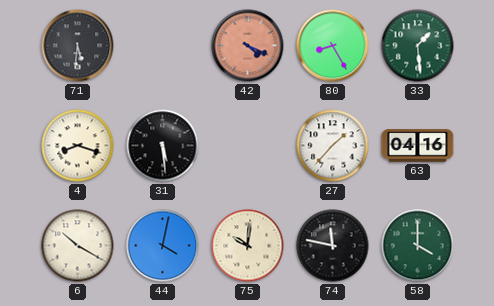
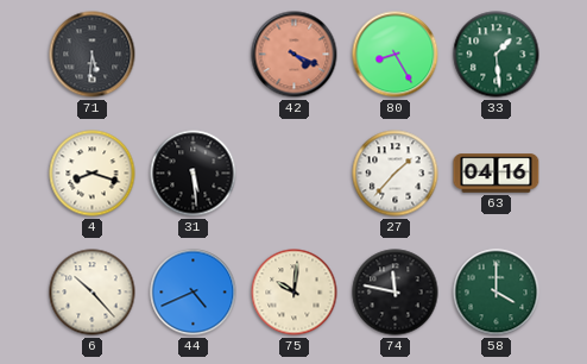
6: 10:20 -> 10:23 (93, 293)
44: 4:02 -> 4:41 (194, 293)
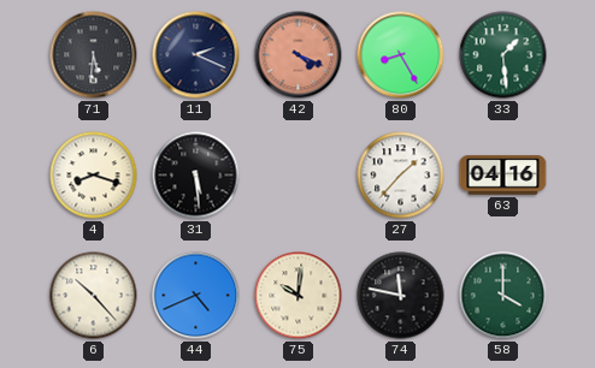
11: none -> 2:19 (196, 55)
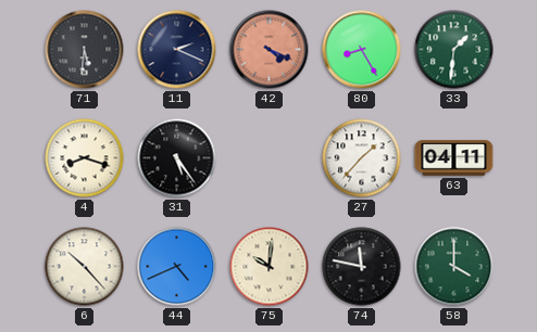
33: 1:29 -> 1:31 (454, 50)
31: 5:29 -> 5:24 (177, 158)
63: 04:16 -> 04:11 (454, 158)
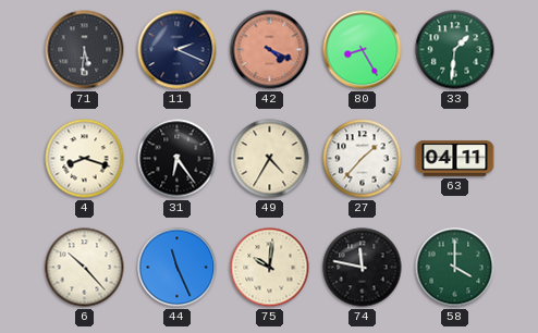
31: 5:24 -> 6:24 (178, 159)
49: none -> 4:35 (270, 159)
44: 4:41 -> 11:26 (178, 268)
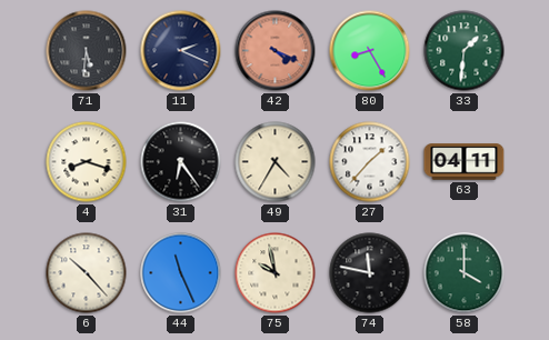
75: 10:01 -> 9:58 (276, 273)
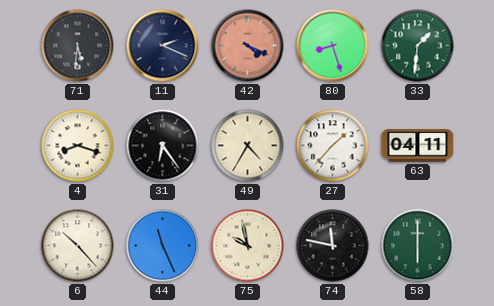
80: 8:25 -> 8:27 (333, 46)
58: 4:00 -> 6:00 (418, 246)
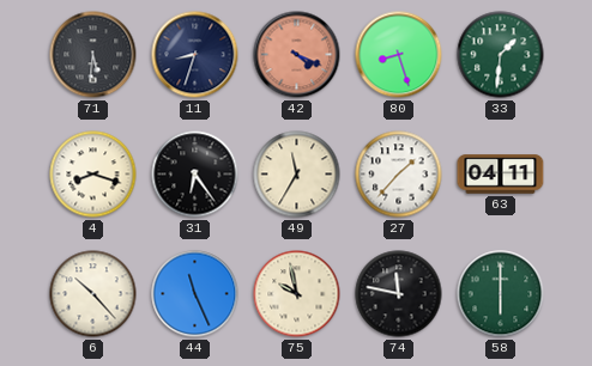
11: 2:19 -> 8:33 (195, 55)
49: 4:35 -> 11:35 (297, 175)
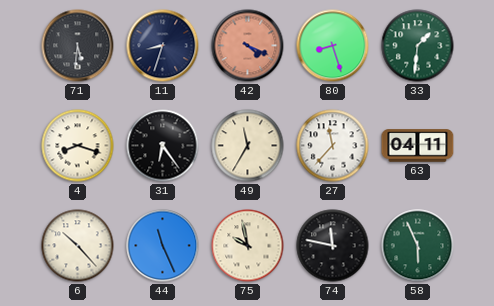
27: 1:37 -> 11:37 (333, 146)
58: 6:00 -> 5:56 (418, 246)
